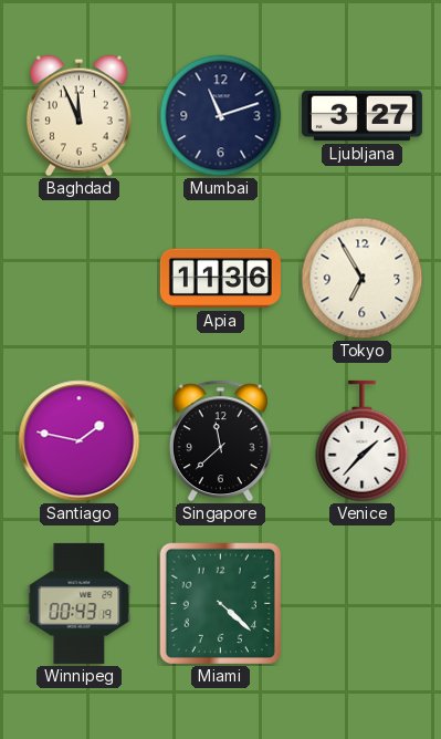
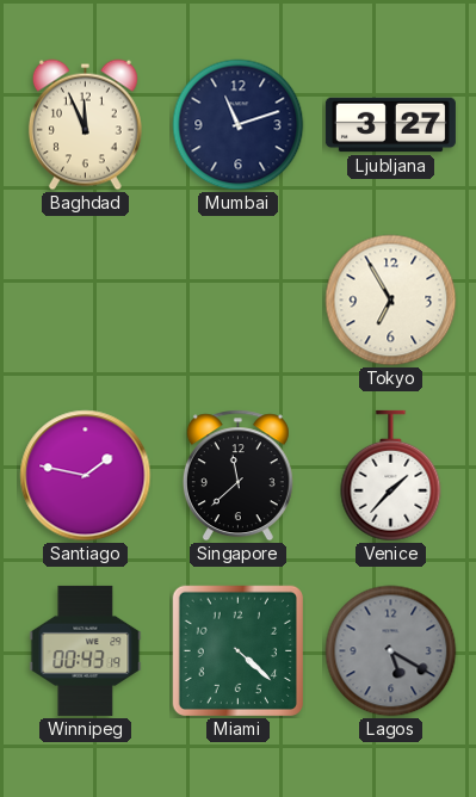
Apia: 11:36 -> none (220, 279)
Lagos: none -> 5:20 (391, 651)
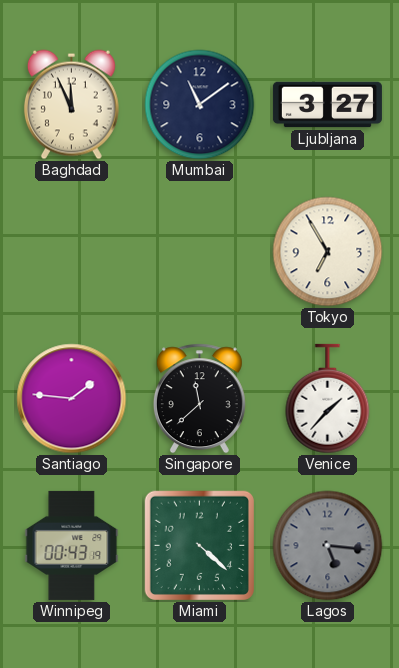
Mumbai: 11:12 -> 11:09 (200, 105)
Santiago: 1:47 -> 1:46 (72, 399)
Lagos: 5:20 -> 5:16 (328, 546)
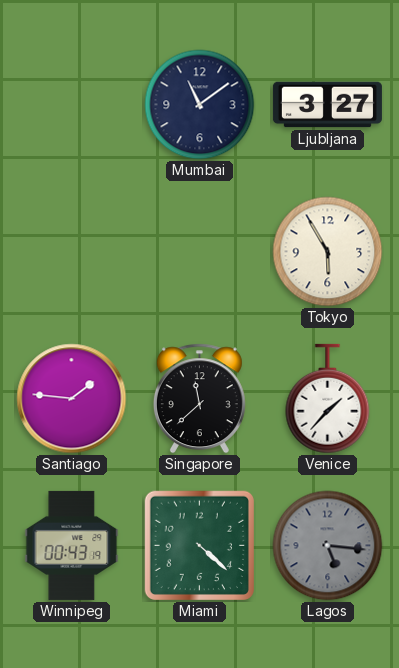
Baghdad: 11:56 -> none (71, 105)
Tokyo: 6:55 -> 5:55 (328, 252)
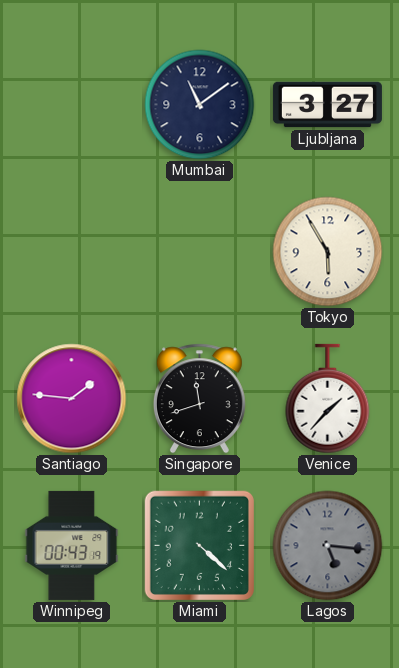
Singapore: 11:38 -> 11:42 (199, 399)
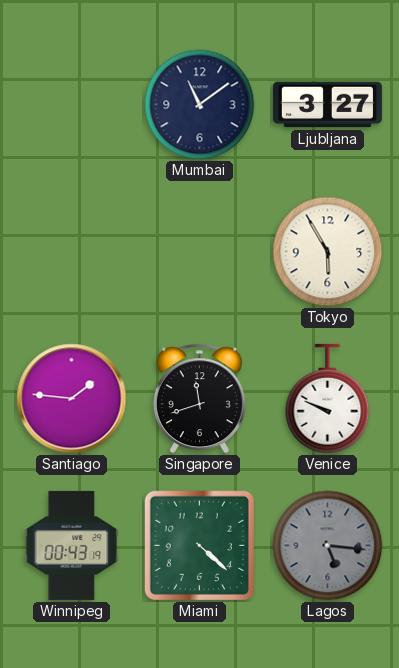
Venice: 1:37 -> 9:49 (328, 399)
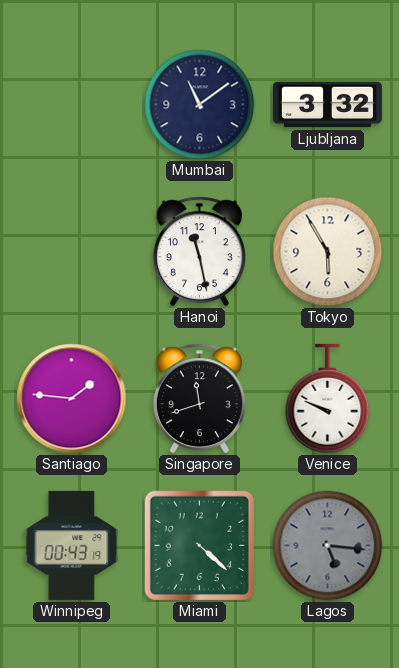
Ljubljana: 3:27 -> 3:32 (327, 105)
Hanoi: none -> 11:28 (199, 252)
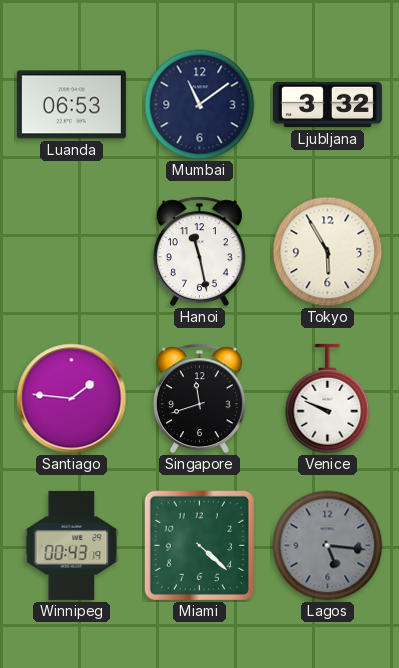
Luanda: none -> 06:53 (71, 105)
